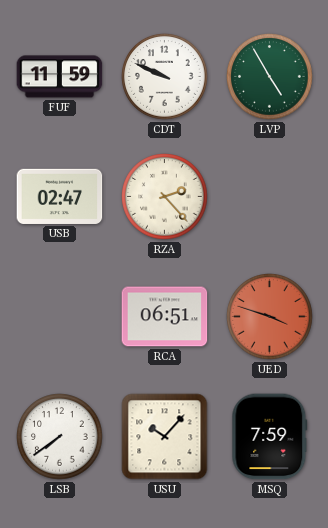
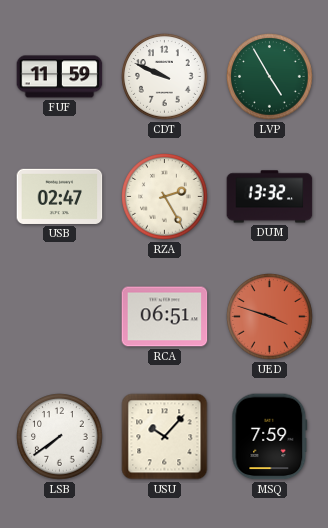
RZA: 2:23 -> 2:25 (165, 197)
DUM: none -> 13:32 (270, 197)
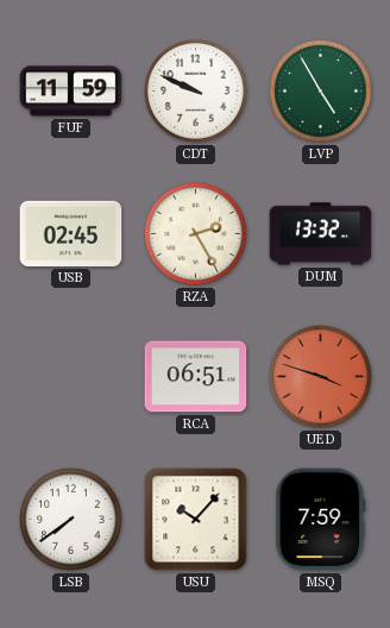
USB: 02:47 -> 02:45 (71, 233)
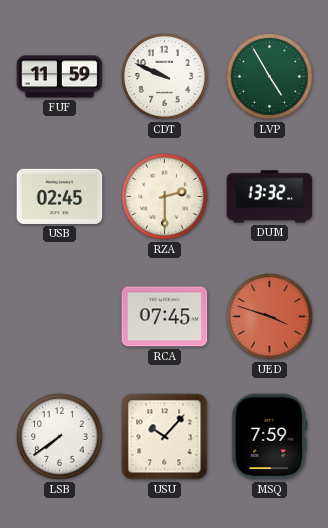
RZA: 2:25 -> 2:30 (165, 197)
RCA: 06:51 -> 07:45 (165, 317)
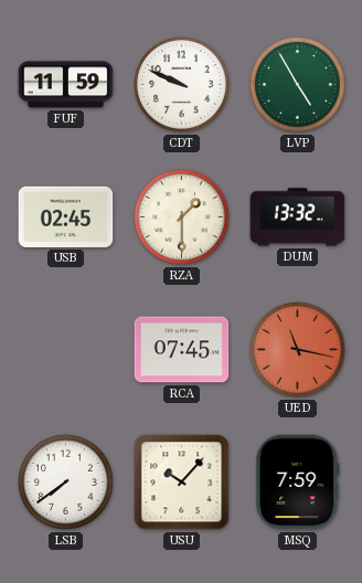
RZA: 2:30 -> 1:30 (182, 218)
UED: 3:48 -> 11:17 (298, 350)
